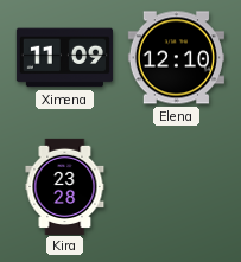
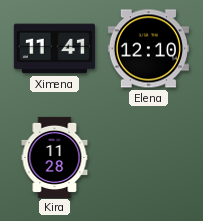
Ximena: 11:09 -> 11:41 (54, 49)
Kira: 23:28 -> 11:28 (55, 157)
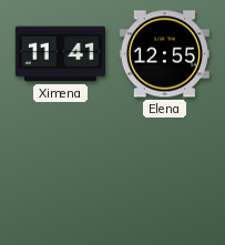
Elena: 12:10 -> 12:55 (164, 54)
Kira: 11:28 -> none (55, 157)
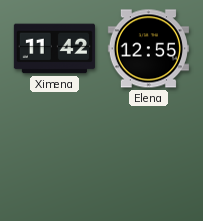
Ximena: 11:41 -> 11:42 (54, 49)
